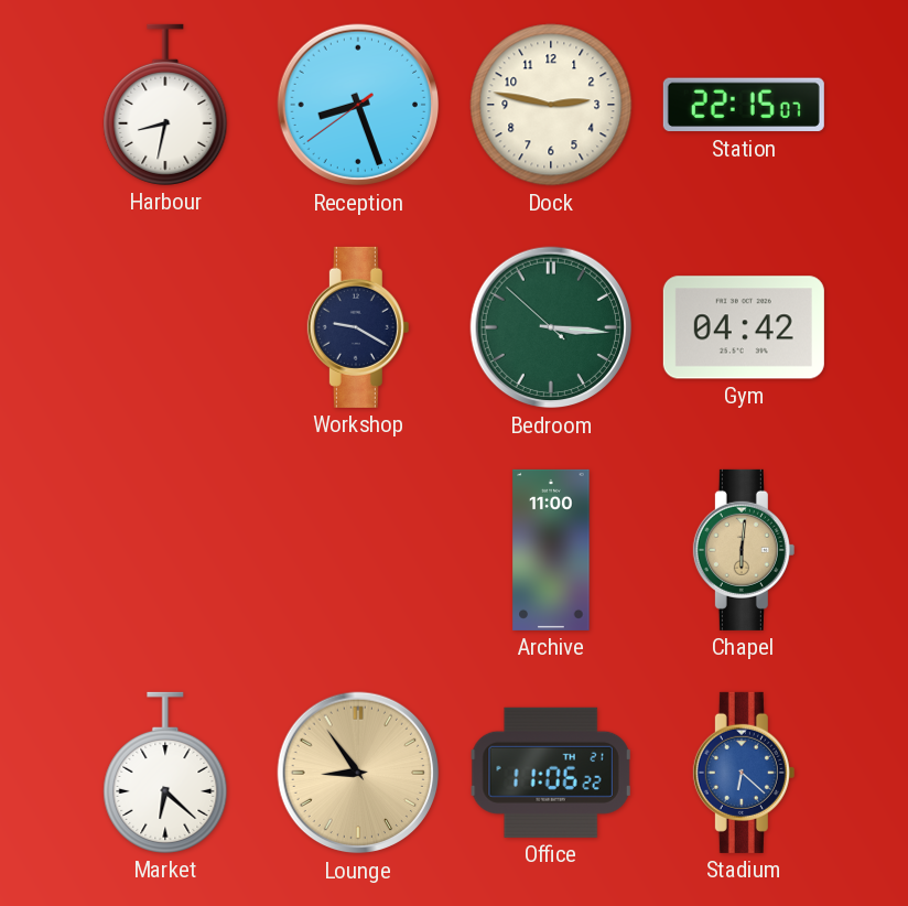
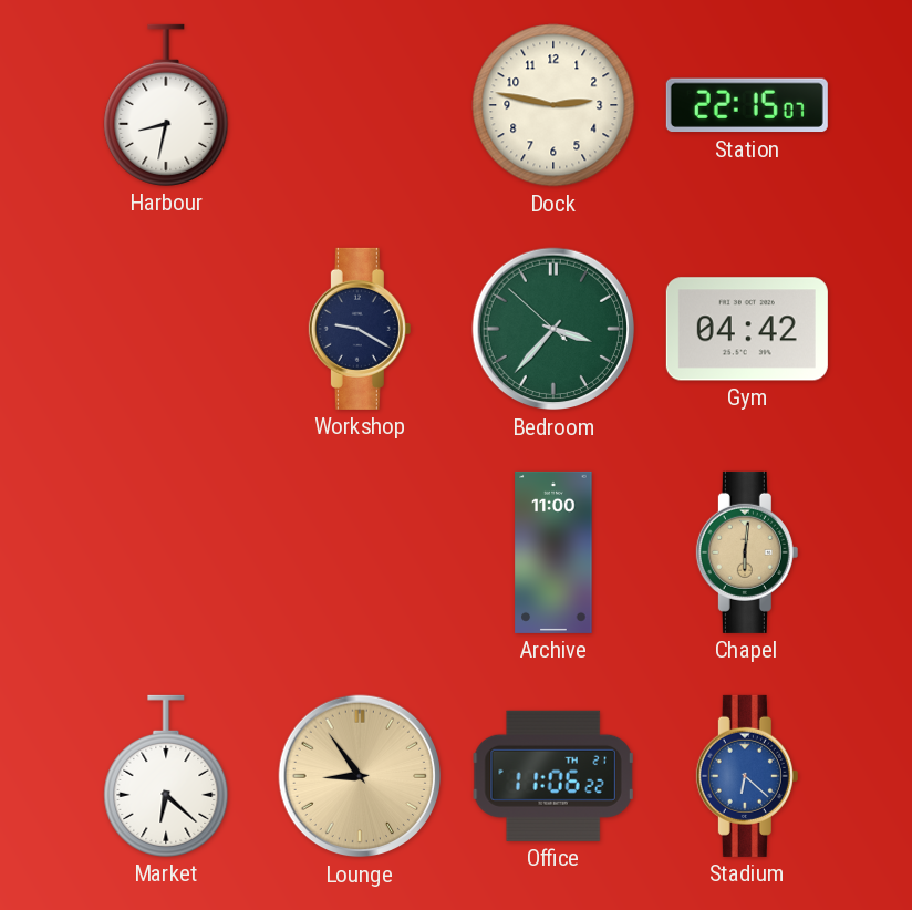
Reception: 8:26 -> none (358, 105)
Bedroom: 3:15 -> 3:36 (553, 329)
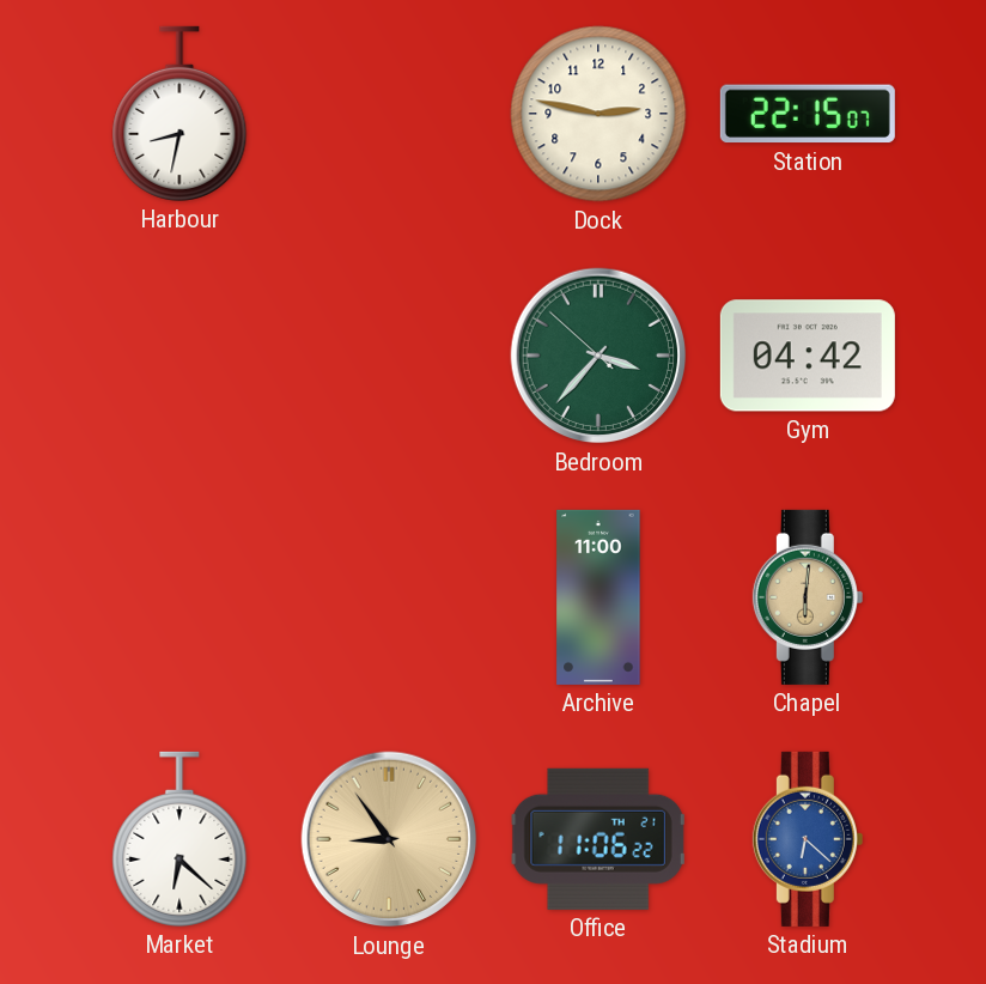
Workshop: 9:20 -> none (360, 329)
